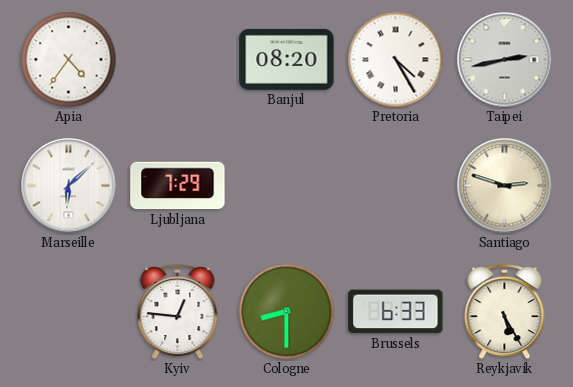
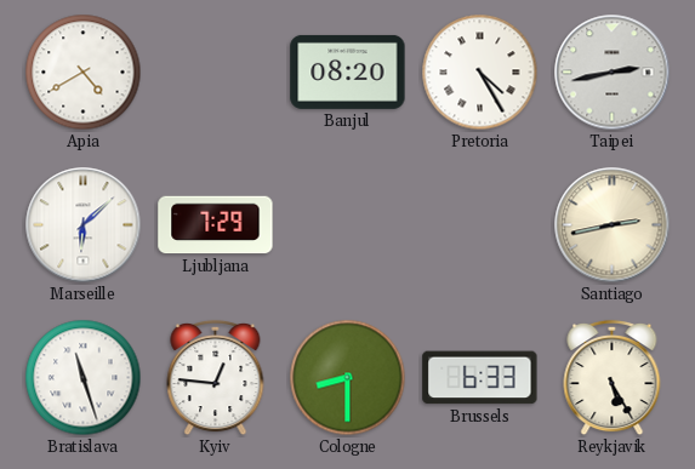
Apia: 4:36 -> 4:40 (84, 73)
Santiago: 2:48 -> 2:43 (613, 225)
Bratislava: none -> 11:27 (84, 378)
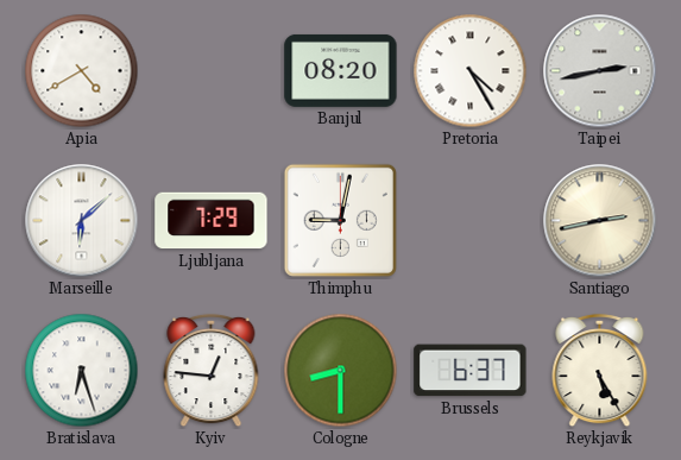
Thimphu: none -> 9:02 (340, 220)
Bratislava: 11:27 -> 6:27 (82, 371)
Brussels: 6:33 -> 6:37 (471, 371)
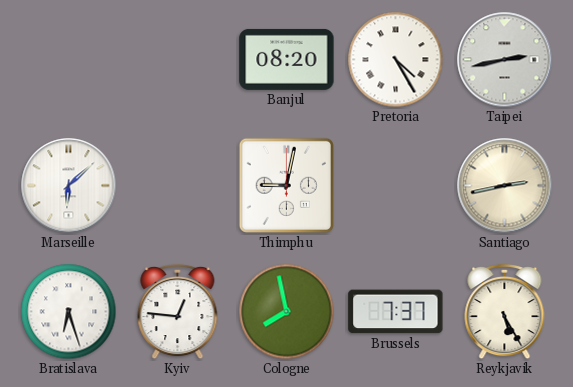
Apia: 4:40 -> none (82, 71)
Ljubljana: 7:29 -> none (212, 221)
Cologne: 8:30 -> 7:58 (287, 312)
Brussels: 6:37 -> 7:37 (396, 312)
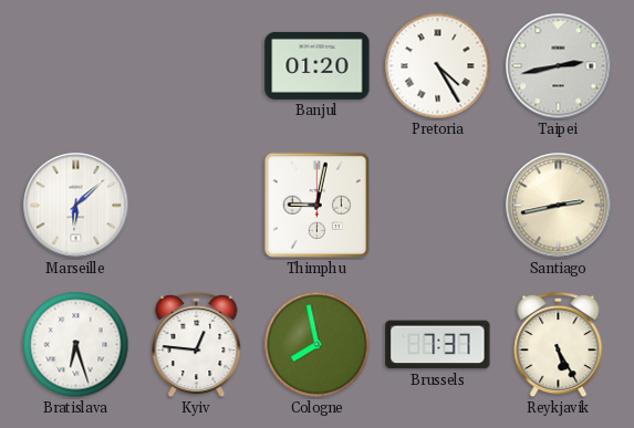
Banjul: 08:20 -> 01:20 (318, 65)
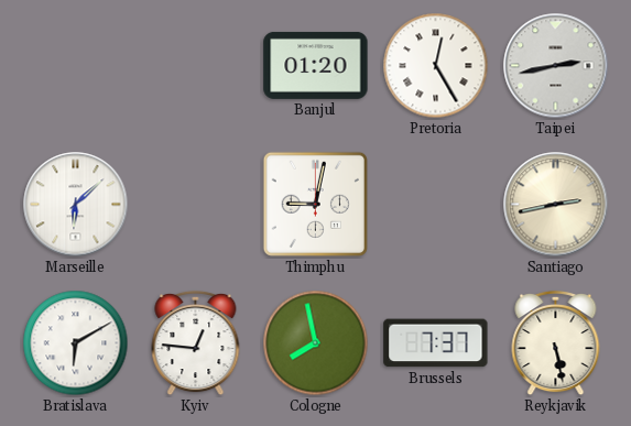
Pretoria: 4:25 -> 12:25 (436, 66)
Bratislava: 6:27 -> 6:10 (76, 343)
Reykjavik: 5:25 -> 5:28 (556, 343)
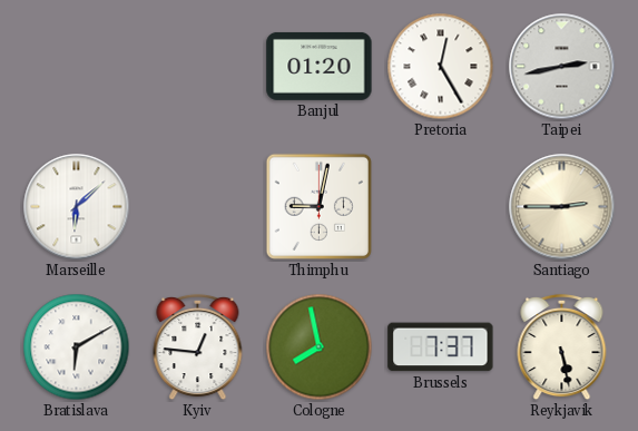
Santiago: 2:43 -> 2:45 (562, 207)
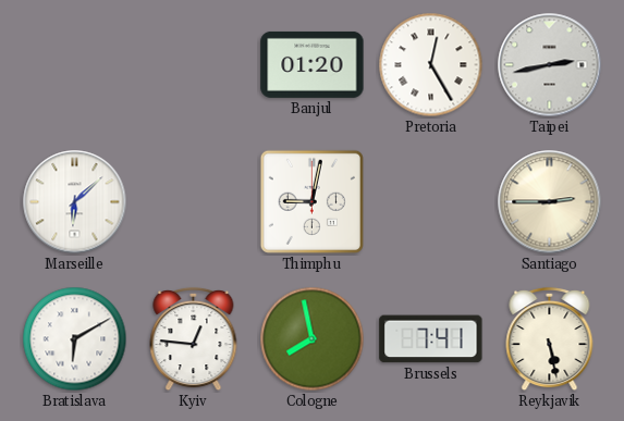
Brussels: 7:37 -> 7:41 (431, 339)
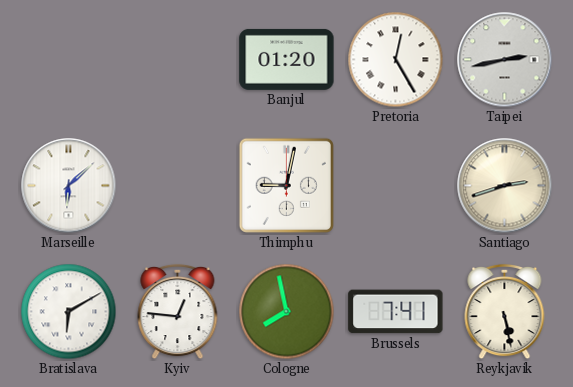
Santiago: 2:45 -> 2:42 (505, 186)
